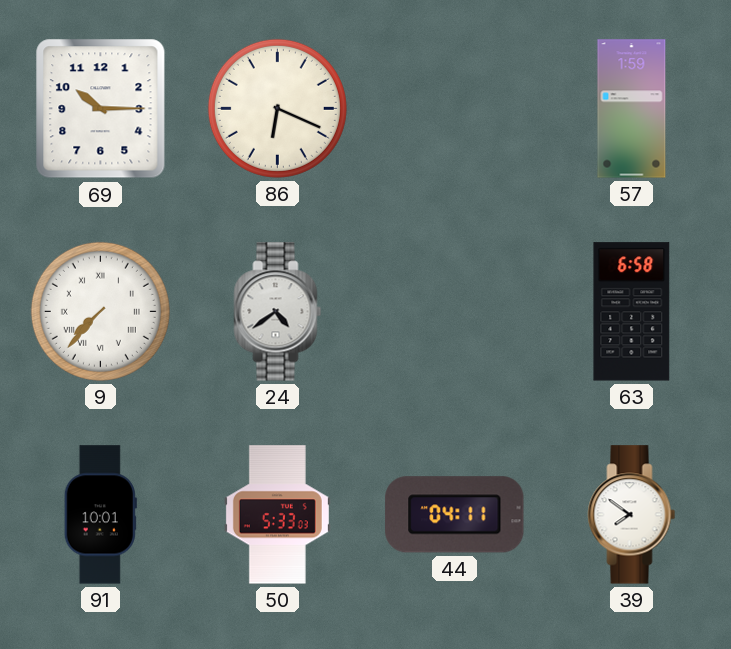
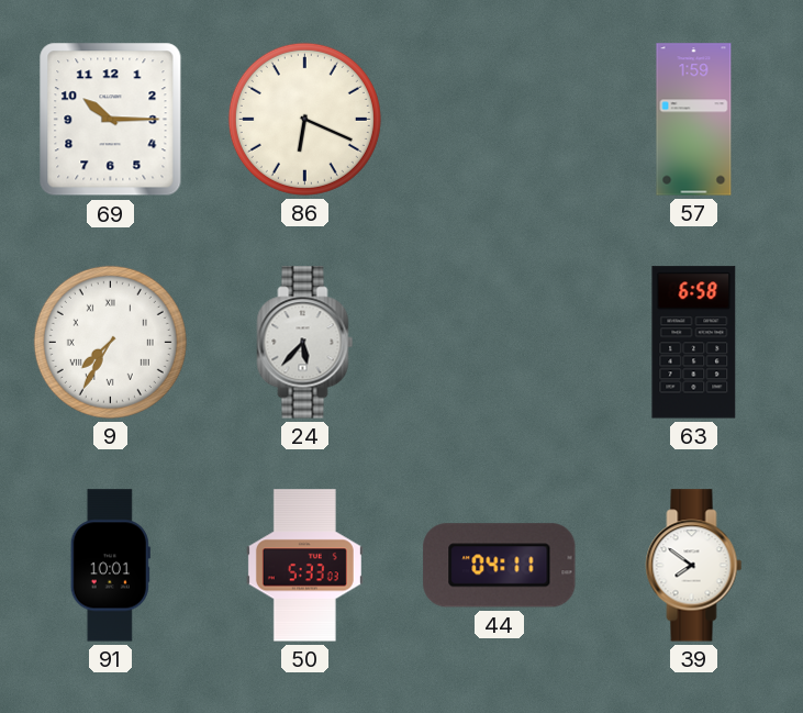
9: 7:37 -> 7:35 (110, 342)
24: 4:39 -> 5:37 (305, 343)
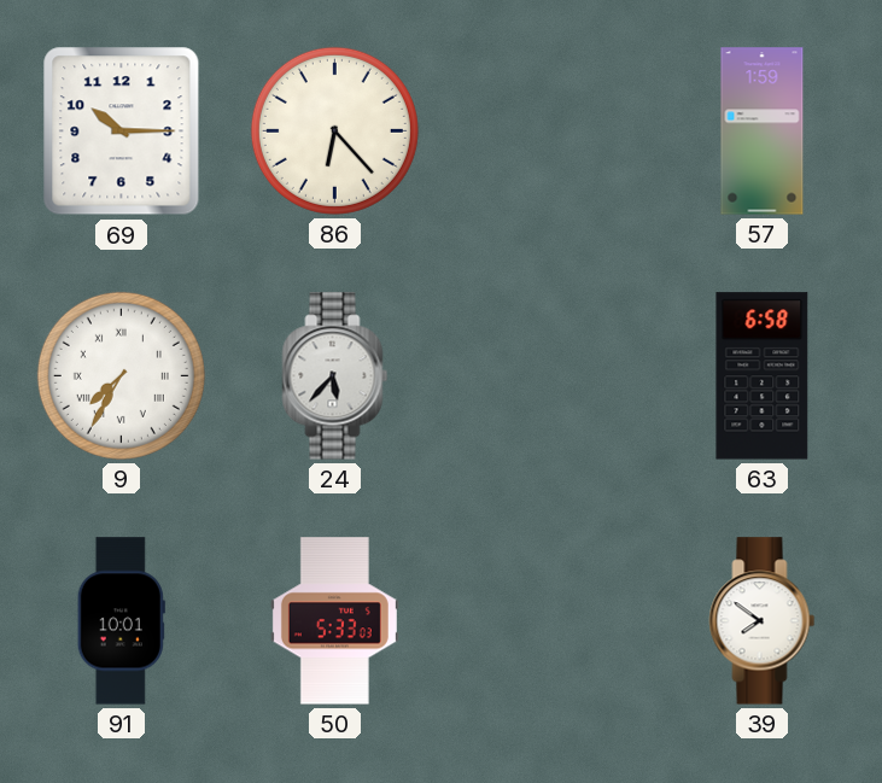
86: 6:19 -> 6:23 (334, 130)
44: 04:11 -> none (500, 566)
